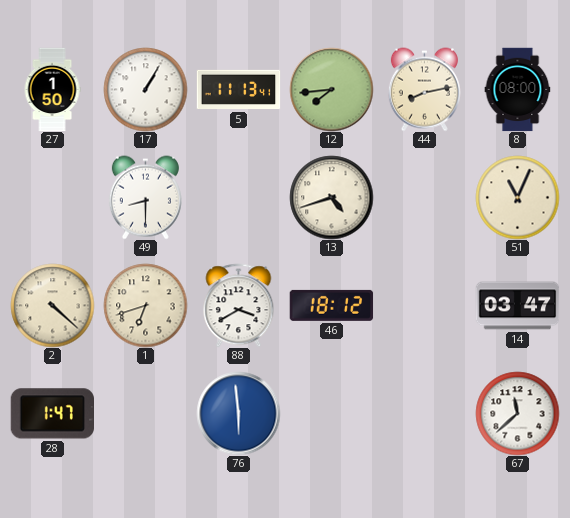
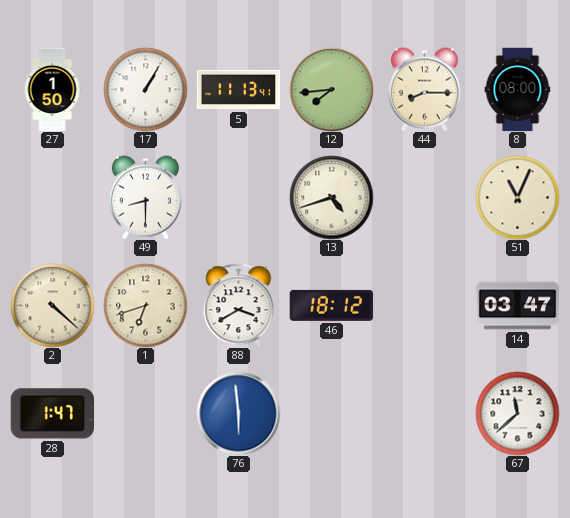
44: 8:13 -> 8:15 (424, 89)
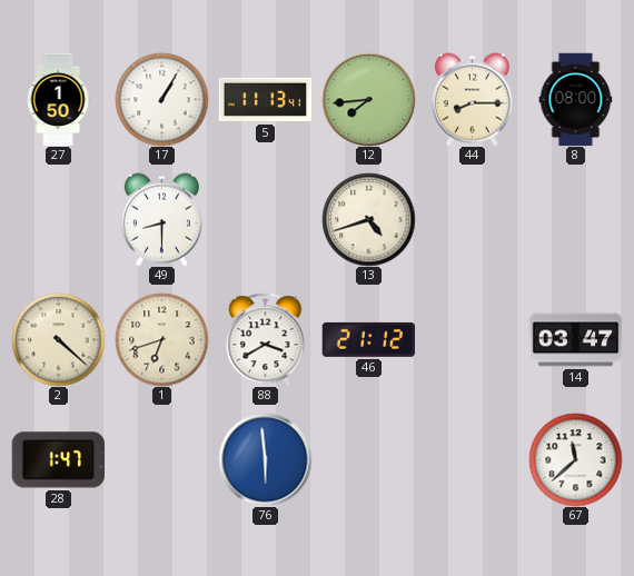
51: 11:04 -> none (517, 197)
46: 18:12 -> 21:12 (368, 339)
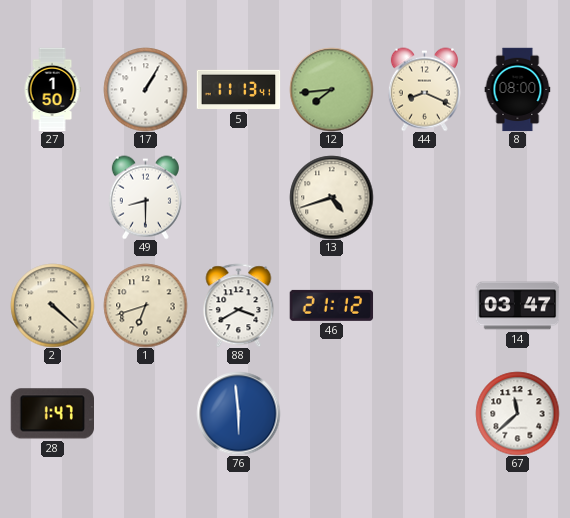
44: 8:15 -> 8:19 (424, 89)
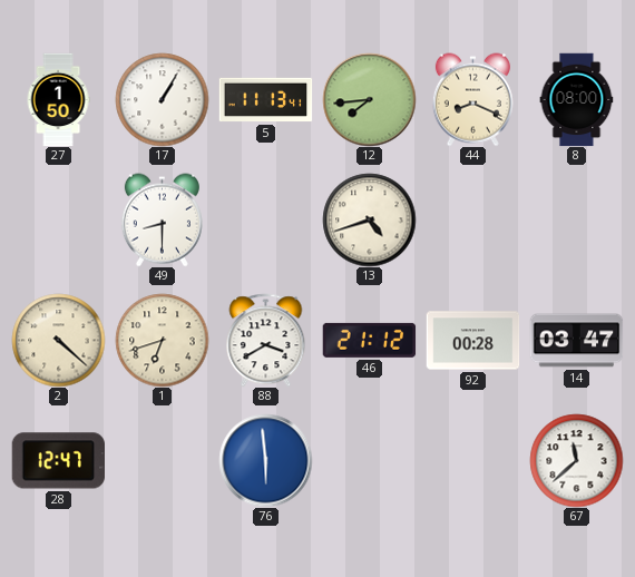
92: none -> 00:28 (472, 341)
28: 1:47 -> 12:47 (58, 461)
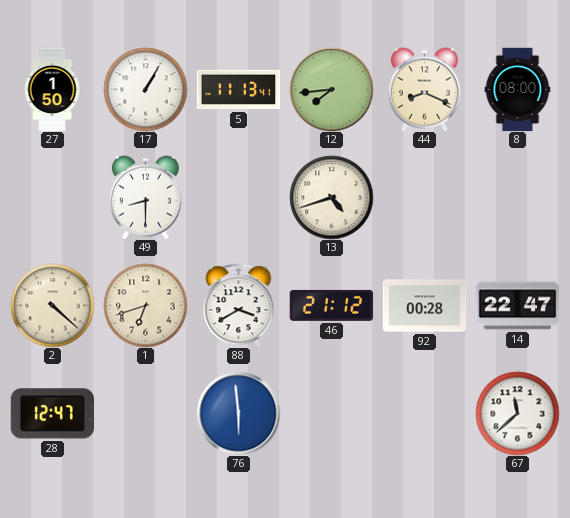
14: 03:47 -> 22:47 (517, 306)
